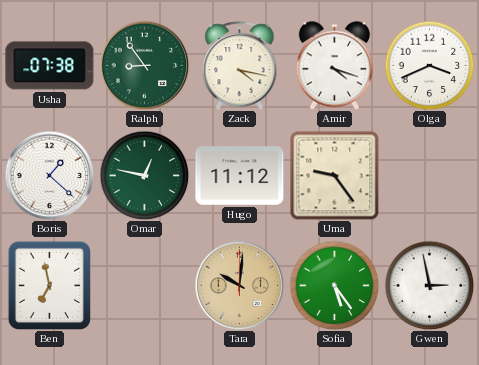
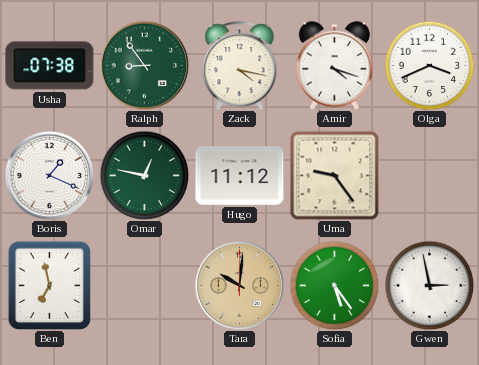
Boris: 1:22 -> 1:19 (49, 175)
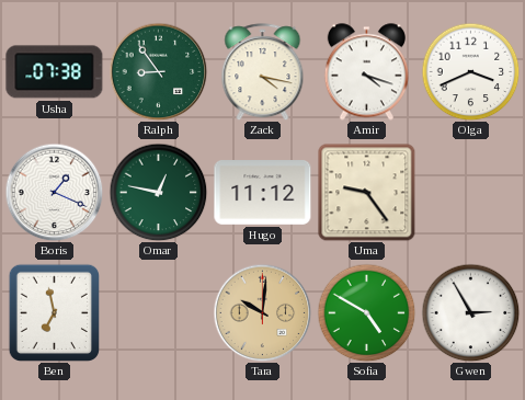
Sofia: 5:24 -> 4:50 (366, 312)
Gwen: 2:58 -> 2:55 (470, 312)
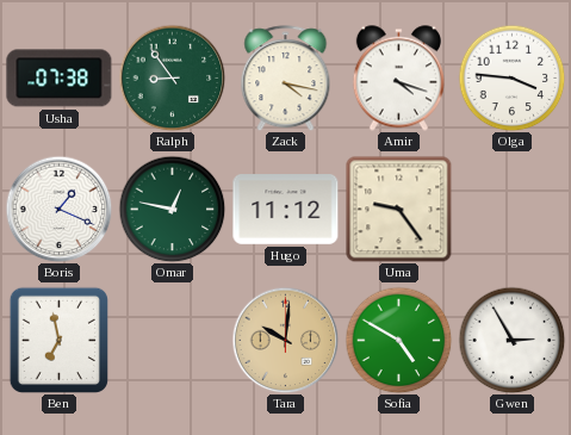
Olga: 3:41 -> 3:46 (511, 77)
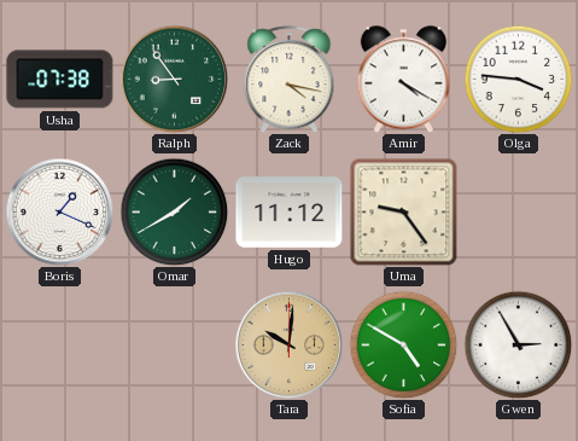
Amir: 4:18 -> 4:20 (403, 80)
Omar: 12:47 -> 1:40 (174, 211)
Ben: 6:58 -> none (58, 340)
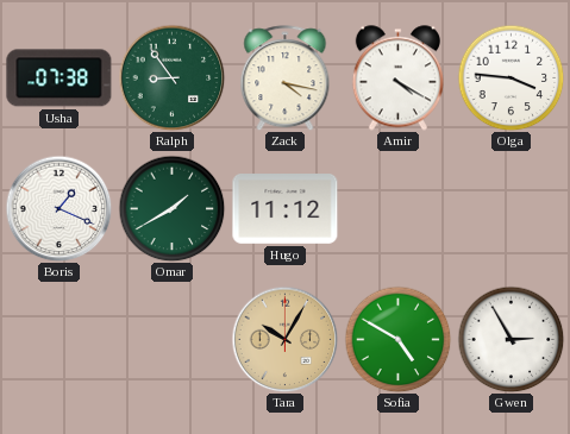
Uma: 9:24 -> none (403, 211)
Tara: 10:01 -> 10:05 (284, 339)
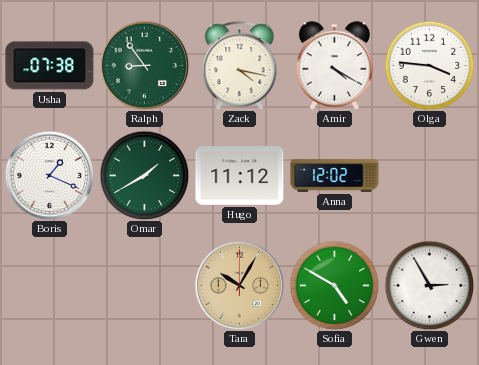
Anna: none -> 12:02 (335, 176)
